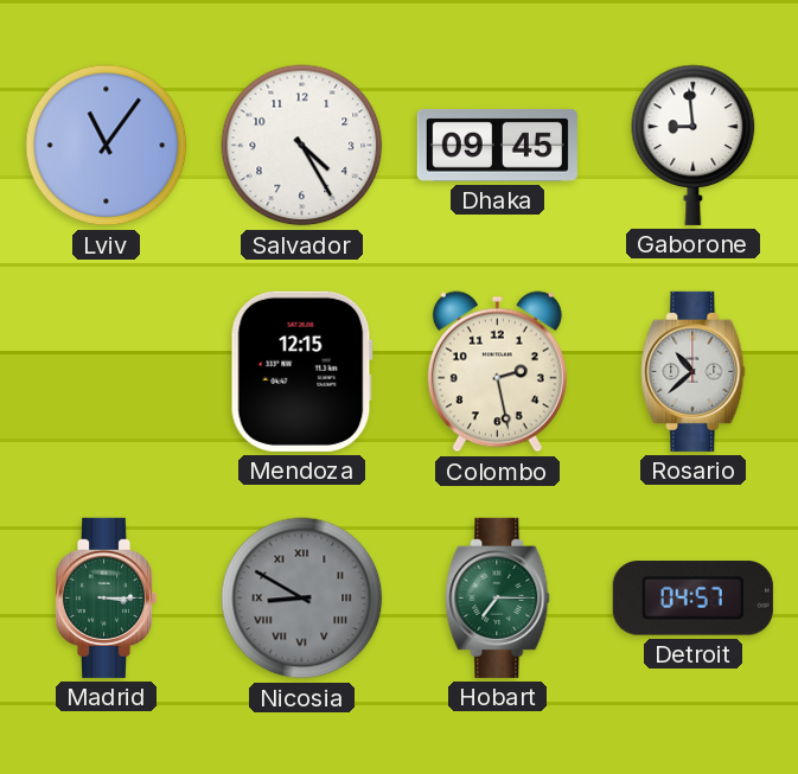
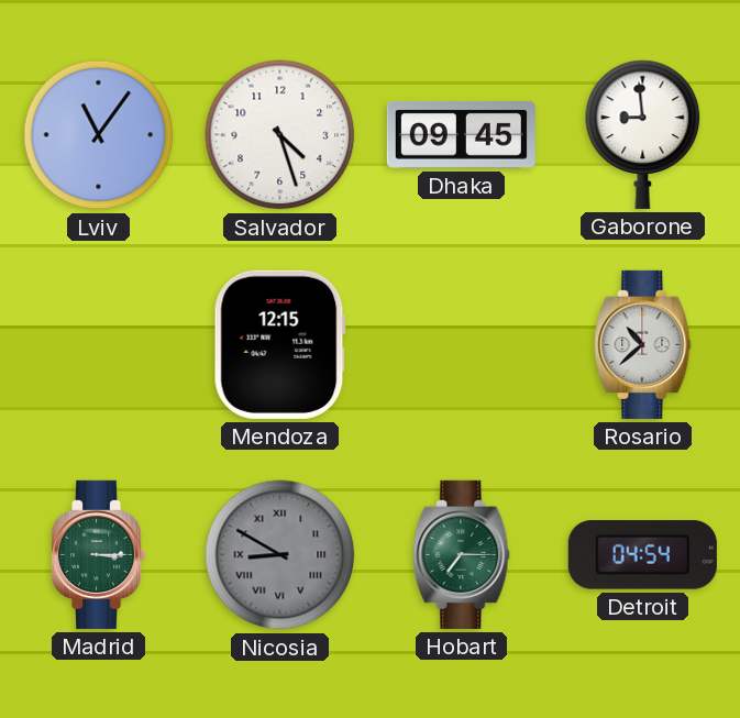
Salvador: 4:25 -> 4:27 (280, 135)
Colombo: 2:28 -> none (497, 372)
Detroit: 04:57 -> 04:54 (642, 555)
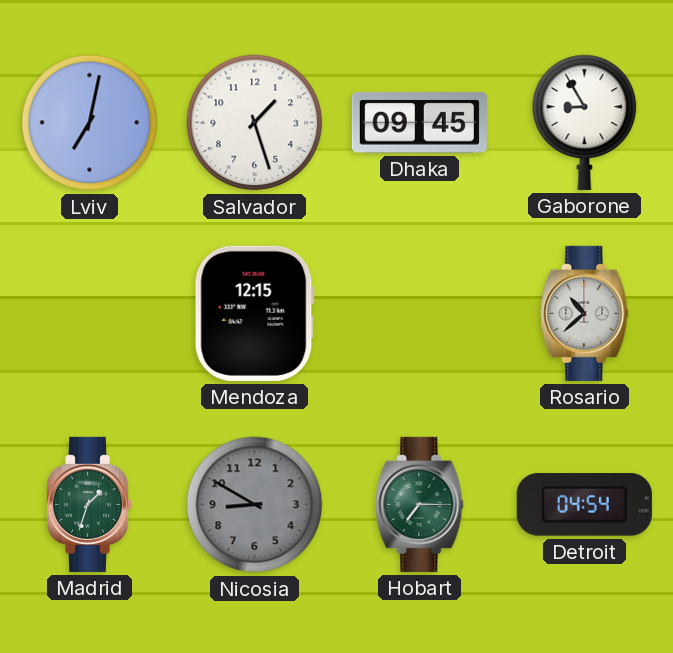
Lviv: 11:06 -> 7:02 (90, 123)
Salvador: 4:27 -> 1:27 (255, 123)
Gaborone: 8:59 -> 8:55 (585, 122)
Madrid: 3:15 -> 1:33 (89, 504)
Nicosia numerals: Roman -> Arabic (255, 505)
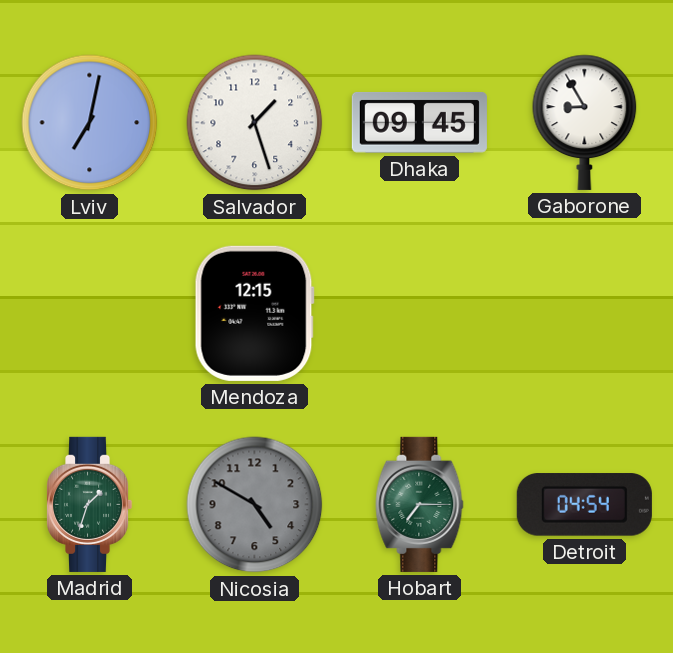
Rosario: 10:38 -> none (585, 313)
Nicosia: 8:50 -> 4:50 (255, 505)
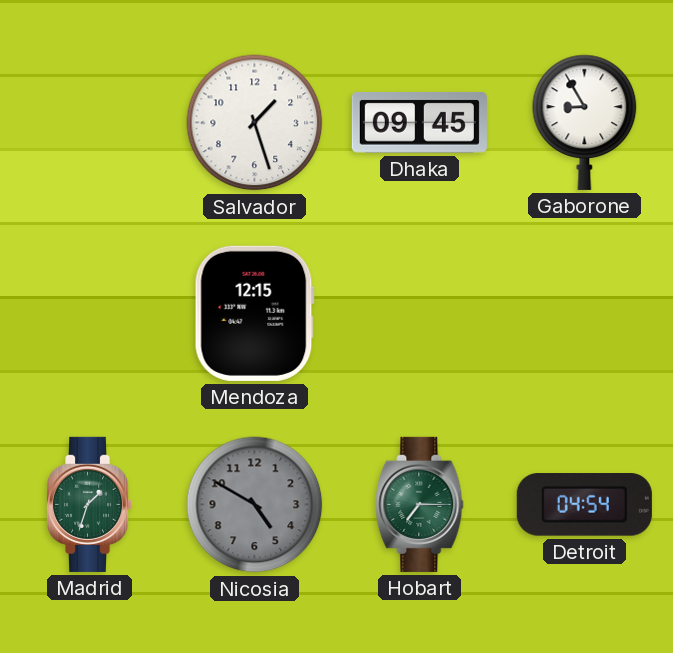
Lviv: 7:02 -> none (90, 123)
